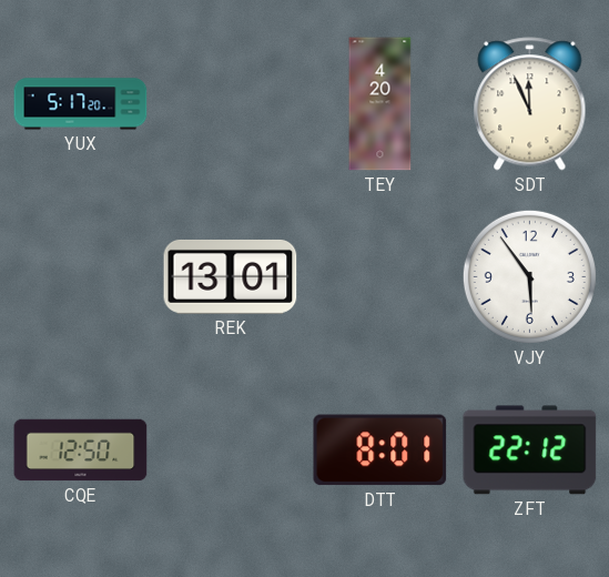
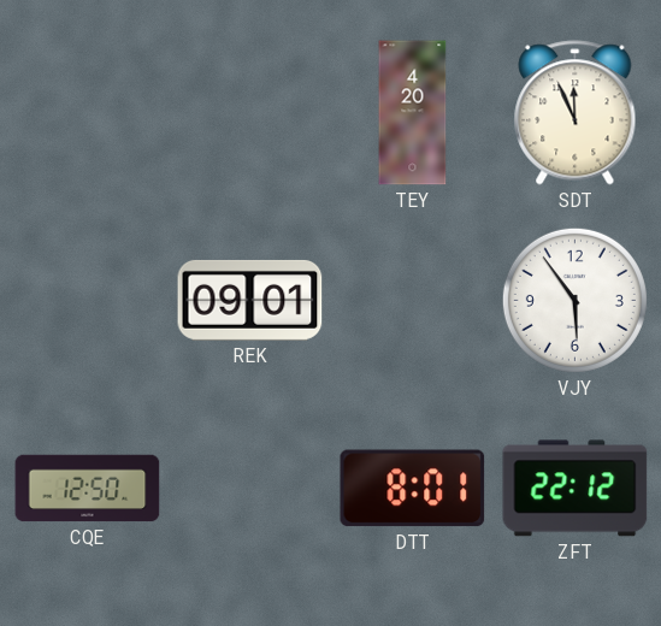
YUX: 5:17 -> none (81, 104)
REK: 13:01 -> 09:01 (250, 300)
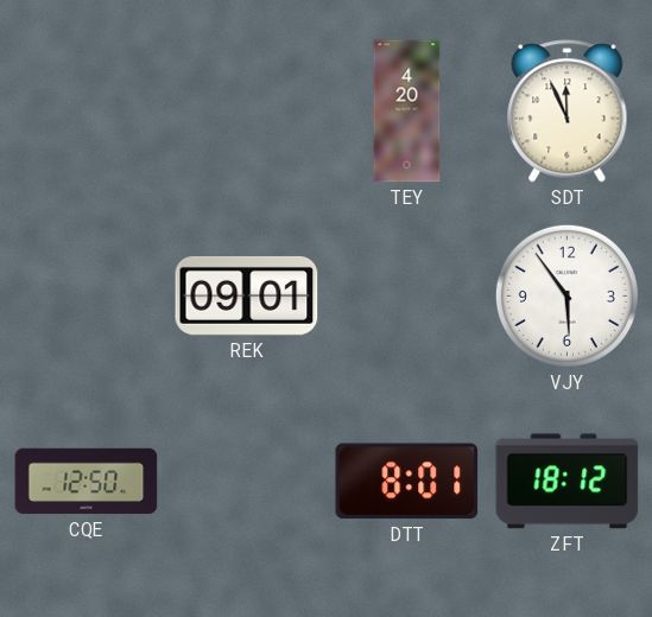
ZFT: 22:12 -> 18:12 (568, 482)
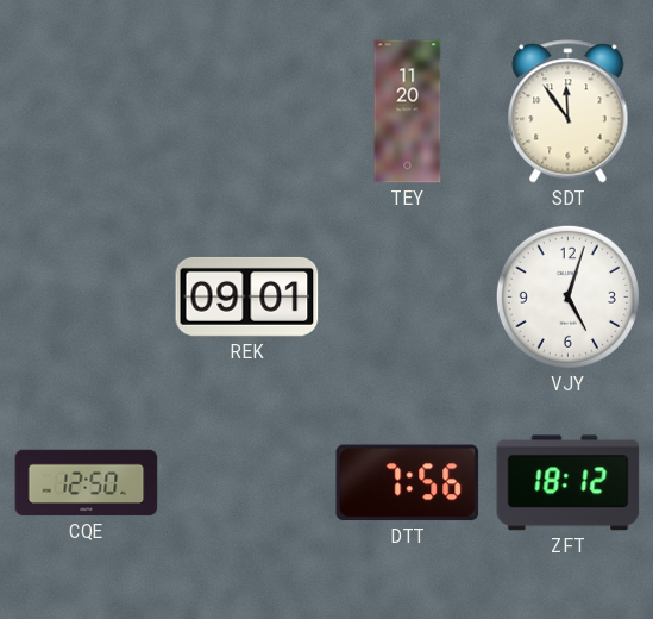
TEY: 4:20 -> 11:20 (408, 112)
SDT: 11:56 -> 11:54 (569, 112)
VJY: 5:54 -> 5:03 (567, 296)
DTT: 8:01 -> 7:56 (408, 483)
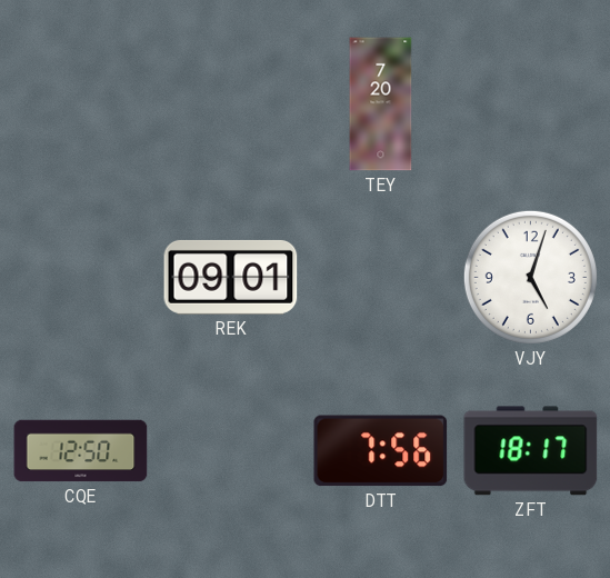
TEY: 11:20 -> 7:20 (381, 104)
SDT: 11:54 -> none (569, 112)
ZFT: 18:12 -> 18:17 (531, 451)
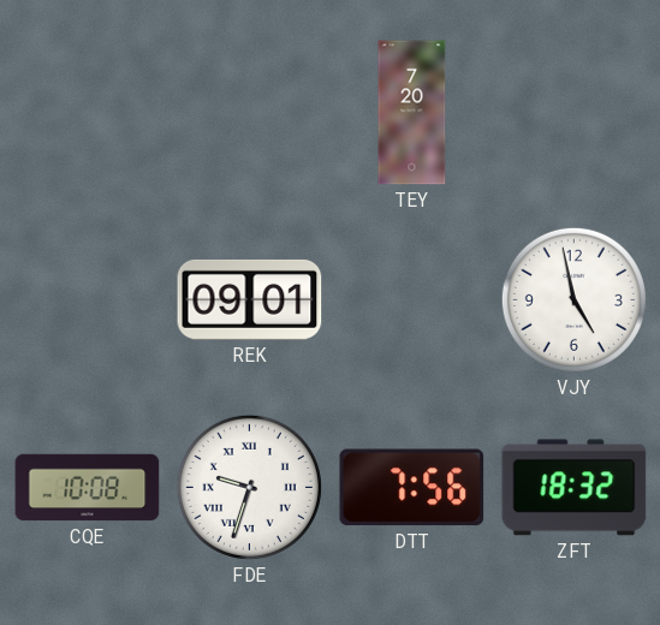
VJY: 5:03 -> 4:58 (573, 299)
CQE: 12:50 -> 10:08 (88, 488)
FDE: none -> 9:33 (249, 487)
ZFT: 18:17 -> 18:32 (575, 488)
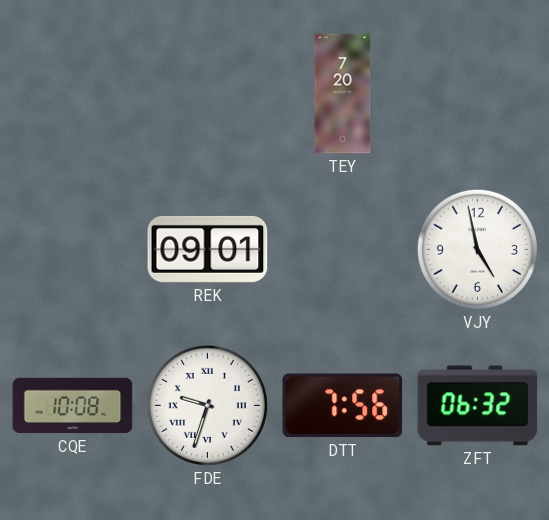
ZFT: 18:32 -> 06:32 (478, 406)
